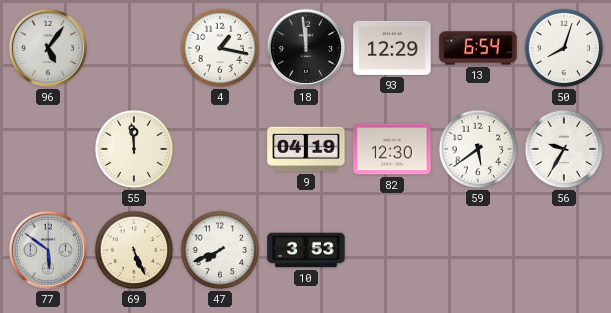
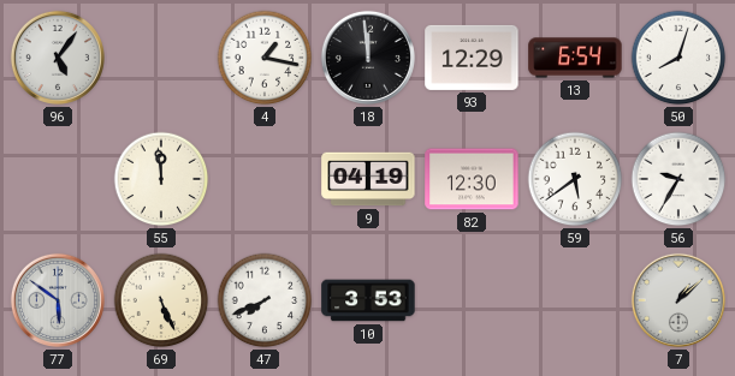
7: none -> 1:08 (678, 300)
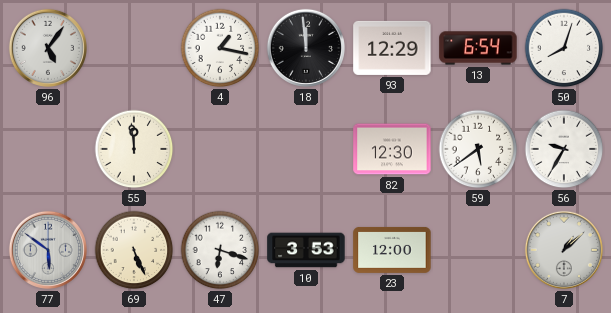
9: 04:19 -> none (368, 179)
47: 7:41 -> 6:18 (220, 250)
23: none -> 12:00 (392, 250)
